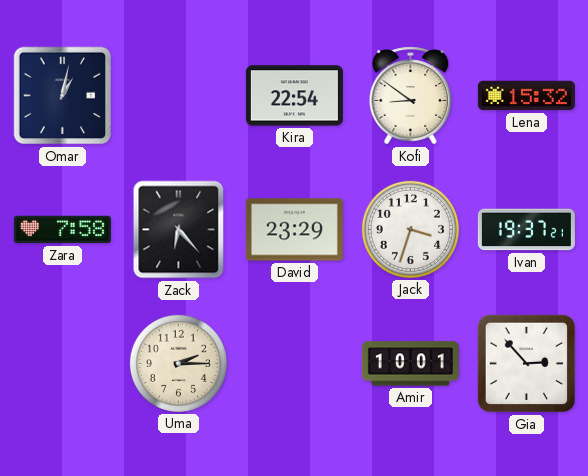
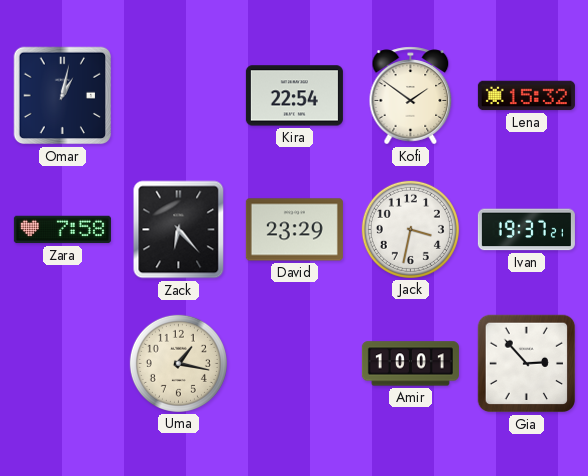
Kofi: 8:51 -> 1:51 (411, 96)
Jack: 3:33 -> 3:32 (410, 229)
Uma: 2:15 -> 1:17 (178, 363)
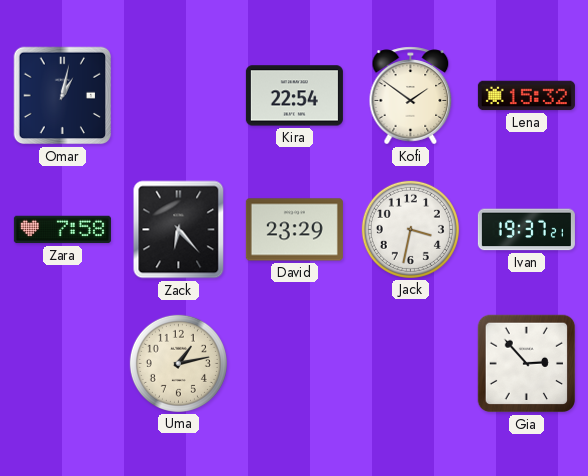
Uma: 1:17 -> 1:13 (178, 363)
Amir: 10:01 -> none (410, 364)
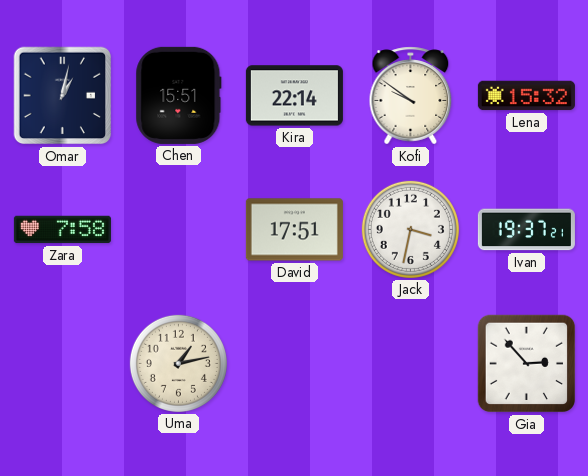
Chen: none -> 15:51 (179, 95)
Kira: 22:54 -> 22:14 (294, 96)
Kofi: 1:51 -> 9:51 (411, 96)
Zack: 6:23 -> none (179, 230)
David: 23:29 -> 17:51 (294, 230)
